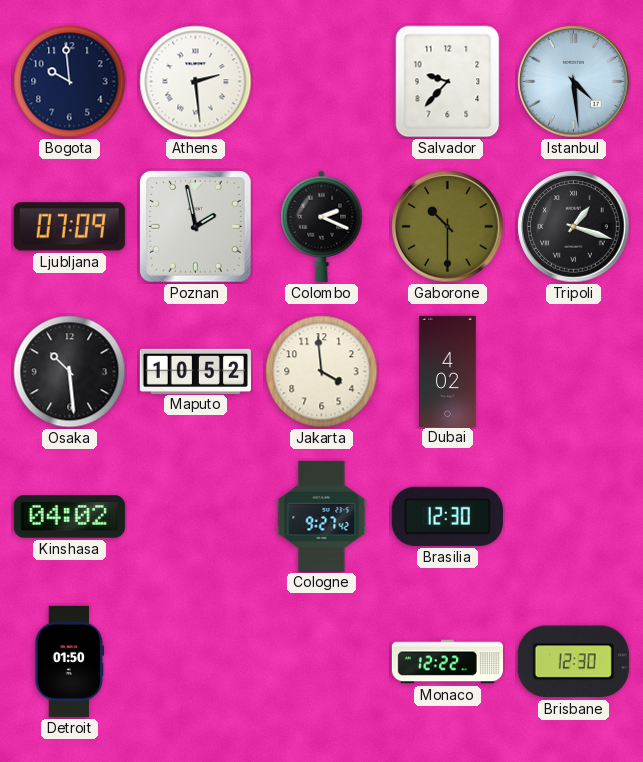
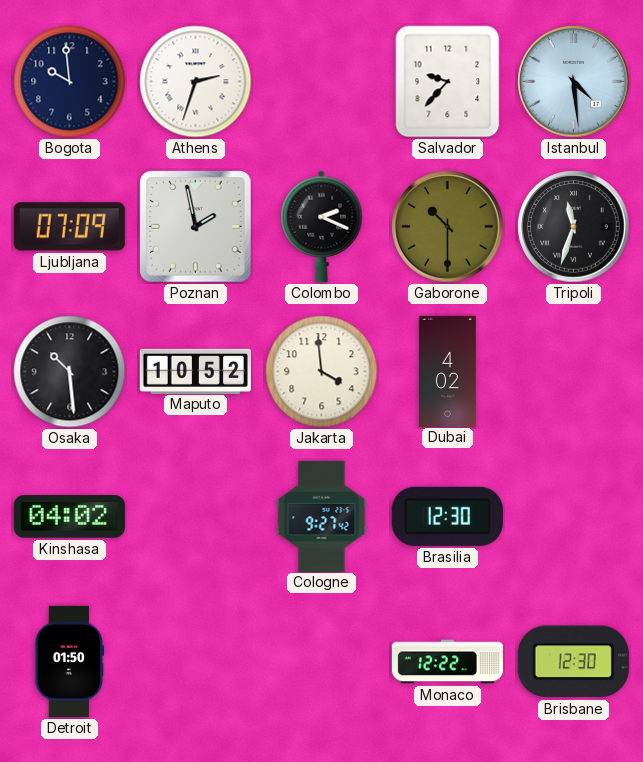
Athens: 2:29 -> 2:33 (196, 82)
Tripoli: 1:18 -> 11:33 (574, 227)
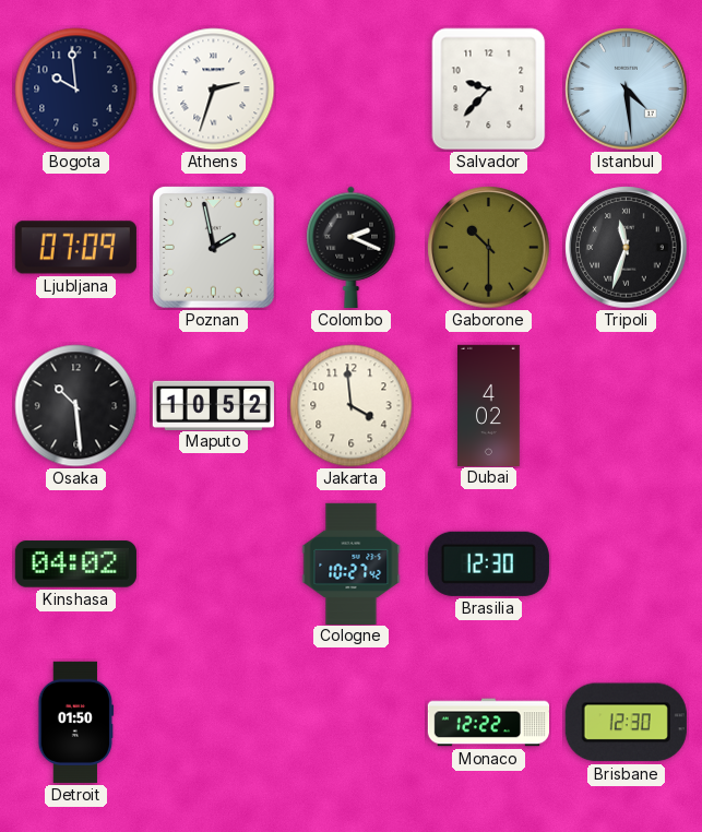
Cologne: 9:27 -> 10:27 (352, 563)
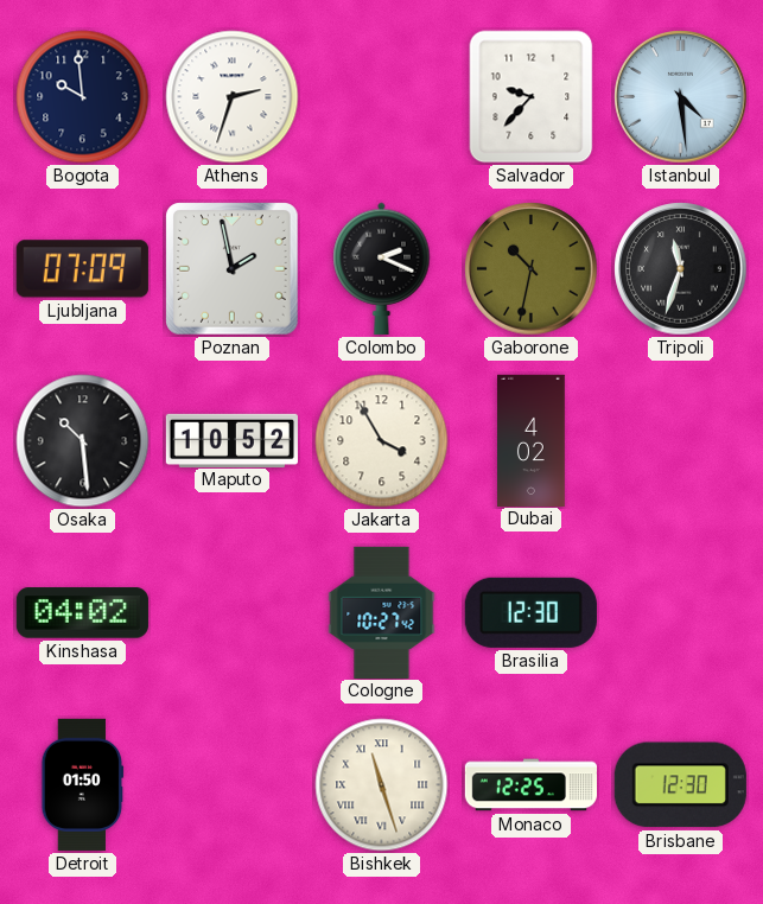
Gaborone: 10:30 -> 10:32 (532, 269)
Jakarta: 3:59 -> 3:55 (382, 441)
Bishkek: none -> 11:27 (382, 785)
Monaco: 12:22 -> 12:25 (530, 785)
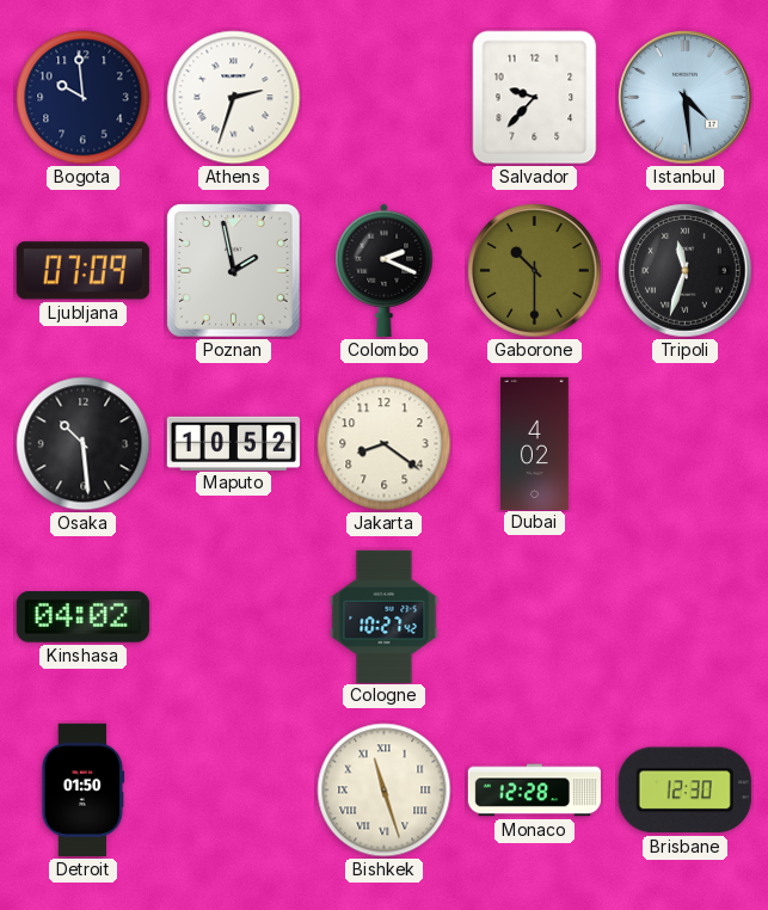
Gaborone: 10:32 -> 10:30 (535, 271)
Jakarta: 3:55 -> 8:21 (385, 444)
Brasilia: 12:30 -> none (530, 612)
Monaco: 12:25 -> 12:28 (534, 791)
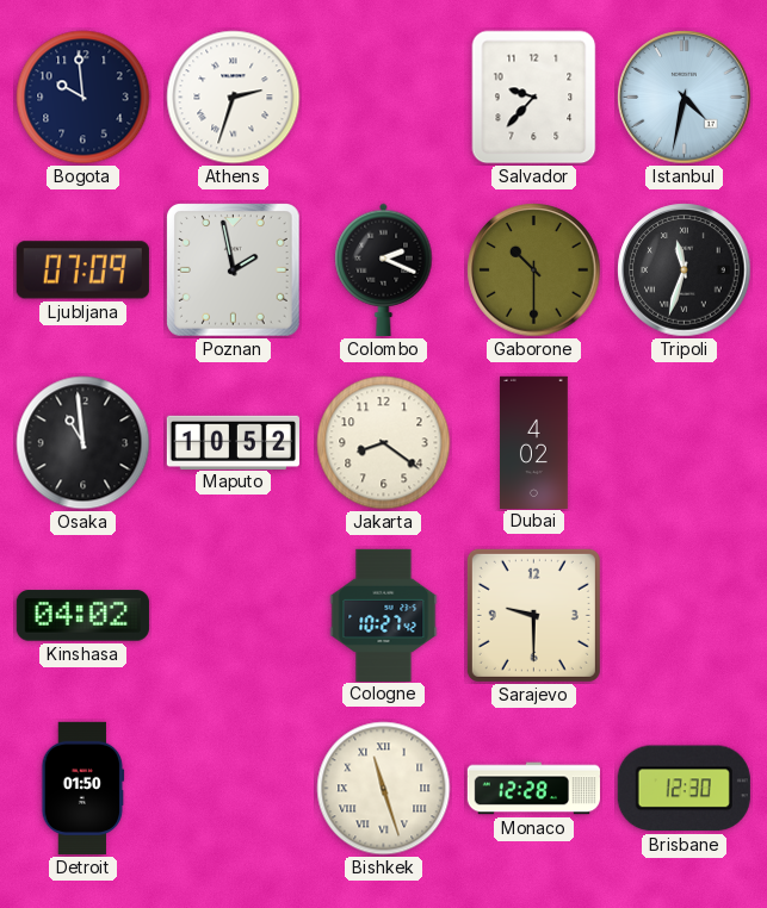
Istanbul: 4:29 -> 4:32 (685, 98)
Osaka: 10:29 -> 10:59 (83, 443)
Sarajevo: none -> 9:30 (533, 615)
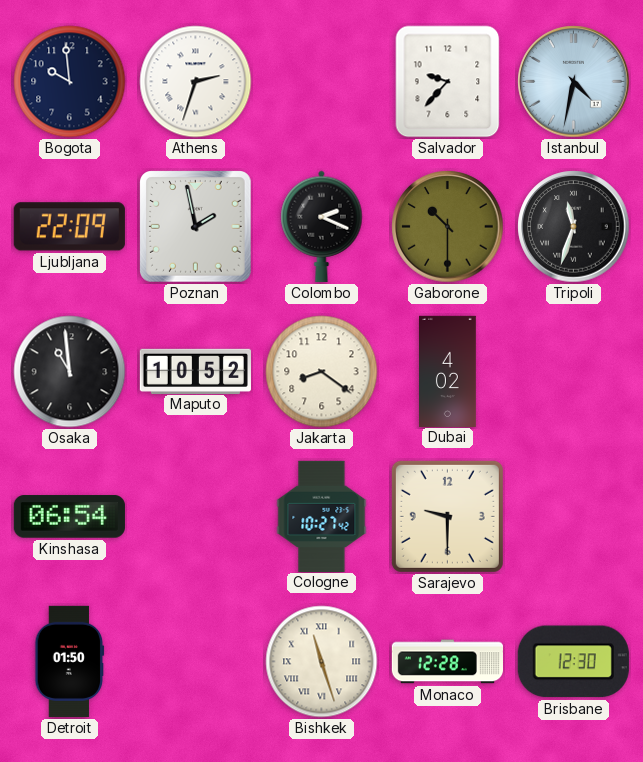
Ljubljana: 07:09 -> 22:09 (69, 227)
Kinshasa: 04:02 -> 06:54 (69, 517)
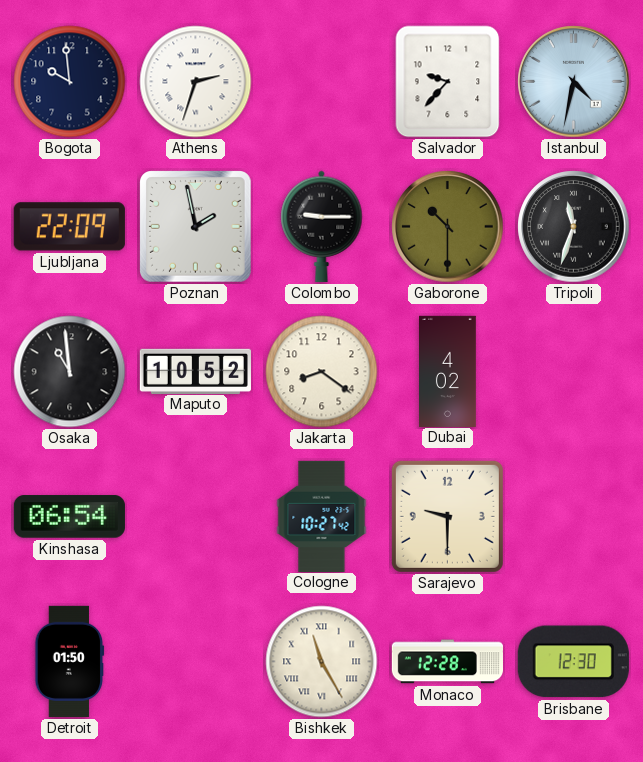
Colombo: 2:19 -> 9:15 (322, 226)
Bishkek: 11:27 -> 11:25 (322, 662)
